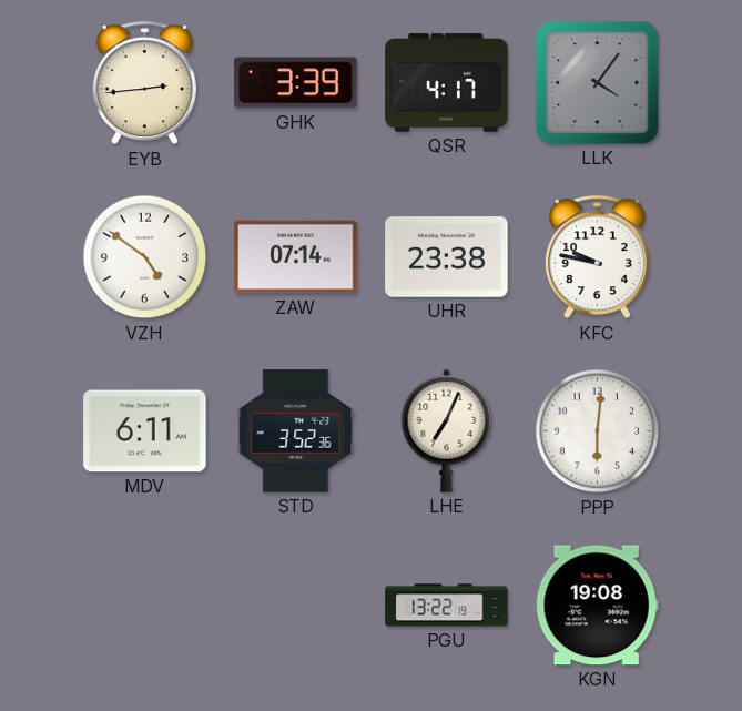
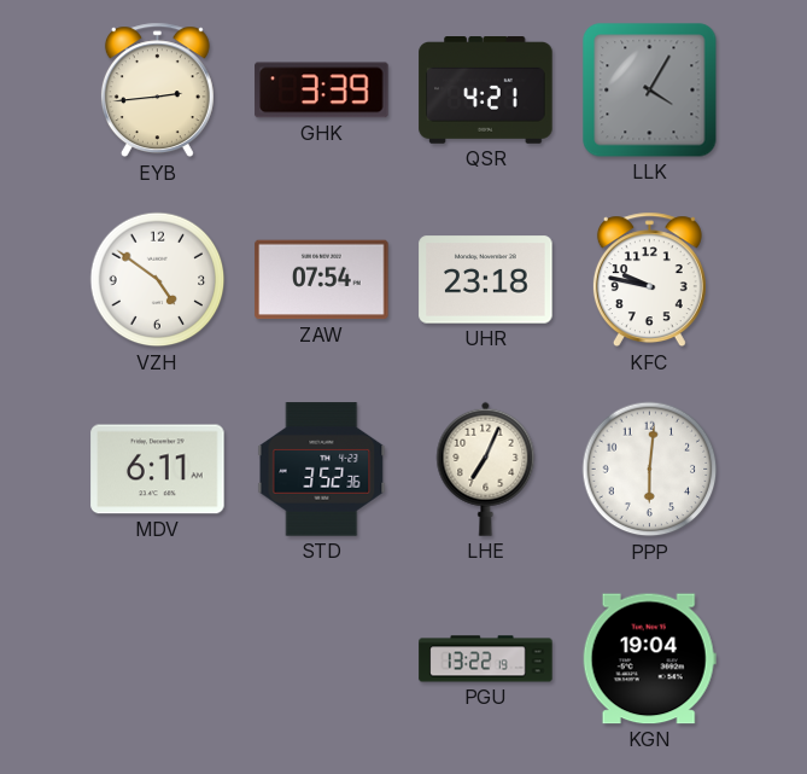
QSR: 4:17 -> 4:21 (486, 91)
LLK: 4:06 -> 4:05 (650, 91)
ZAW: 07:14 -> 07:54 (322, 280)
UHR: 23:38 -> 23:18 (486, 280)
KGN: 19:08 -> 19:04 (649, 659)
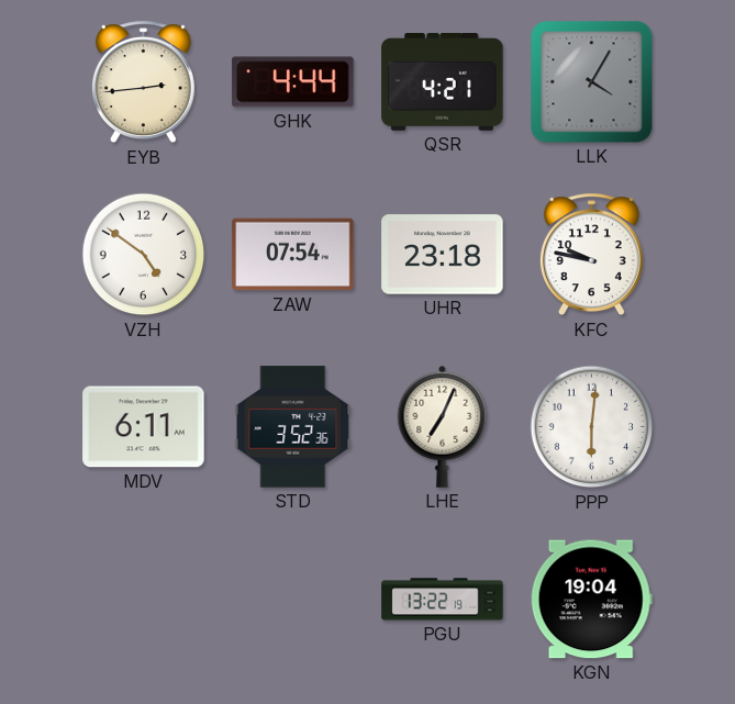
GHK: 3:39 -> 4:44 (293, 82)
